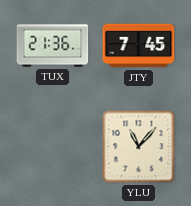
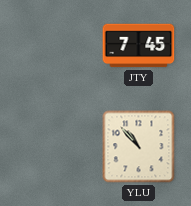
TUX: 21:36 -> none (53, 46)
YLU: 11:07 -> 10:53 (139, 147)
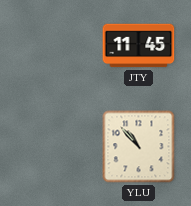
JTY: 7:45 -> 11:45 (139, 46)
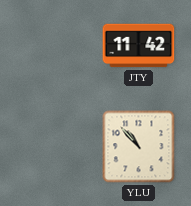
JTY: 11:45 -> 11:42 (139, 46)
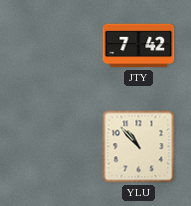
JTY: 11:42 -> 7:42 (139, 46)
